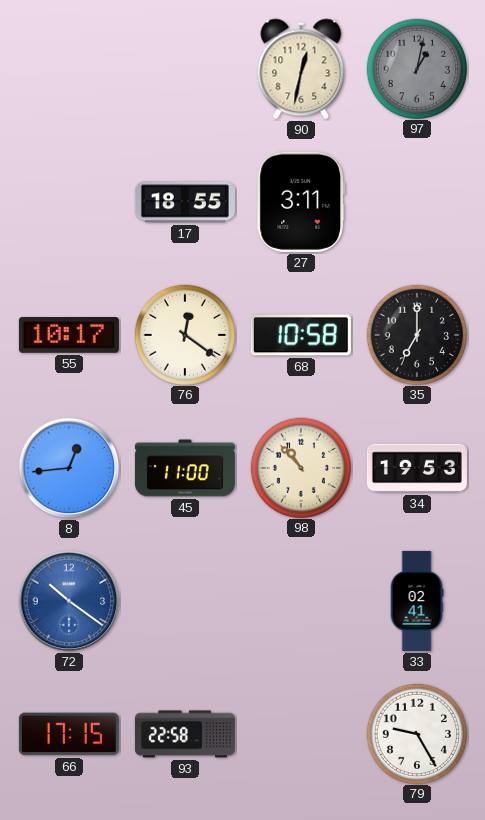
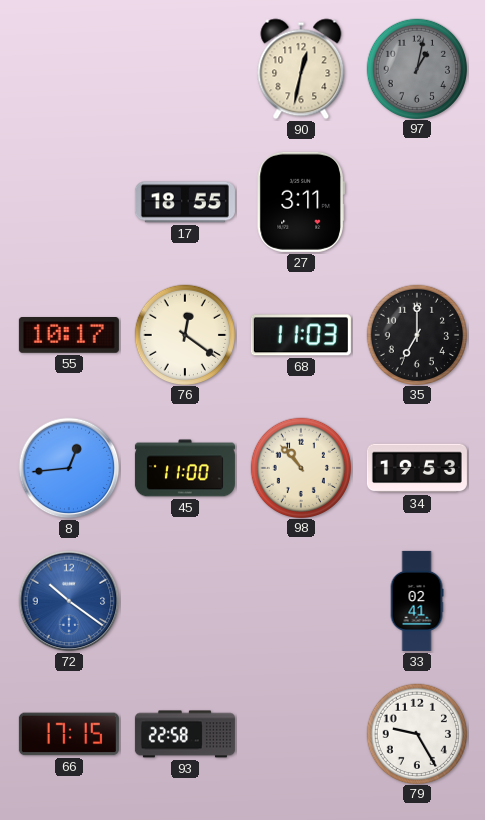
68: 10:58 -> 11:03 (301, 335)
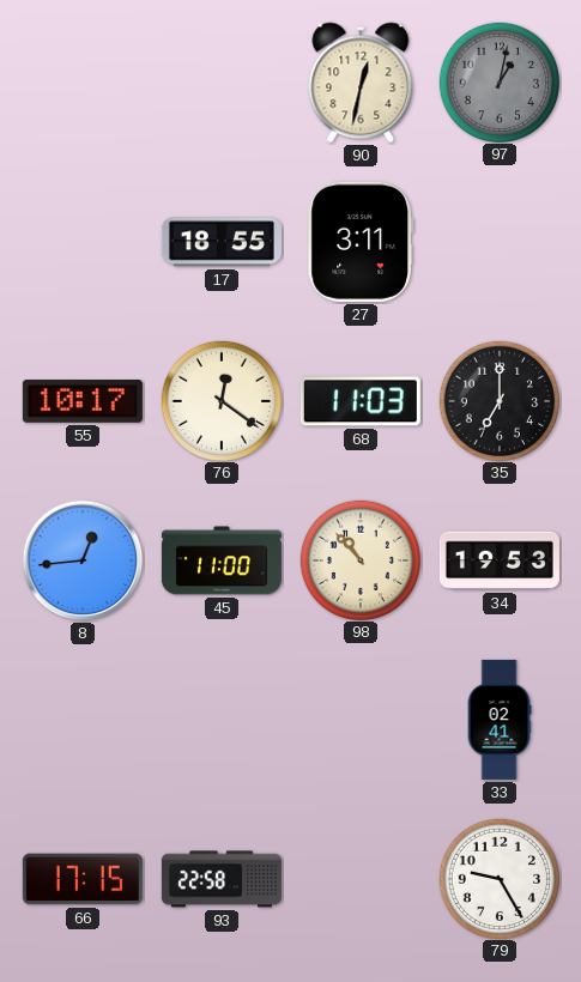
72: 10:21 -> none (69, 601)
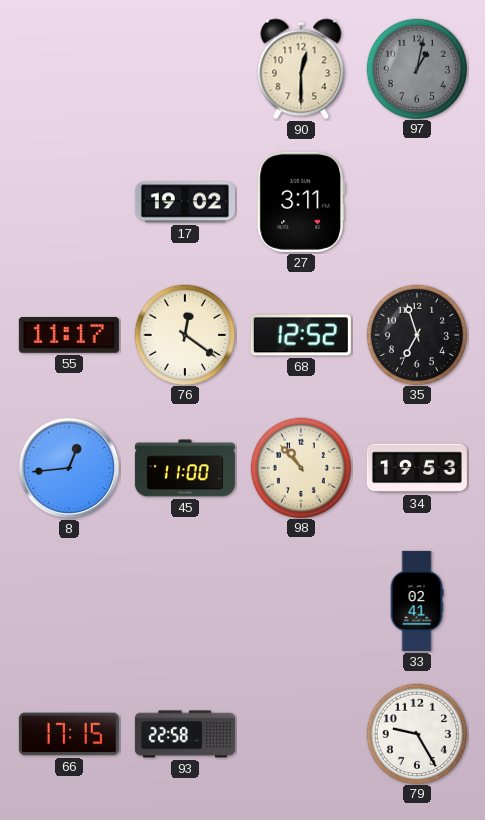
90: 12:32 -> 12:30 (301, 69)
17: 18:55 -> 19:02 (185, 202)
55: 10:17 -> 11:17 (69, 336)
68: 11:03 -> 12:52 (301, 335)
35: 7:00 -> 6:57 (416, 334)
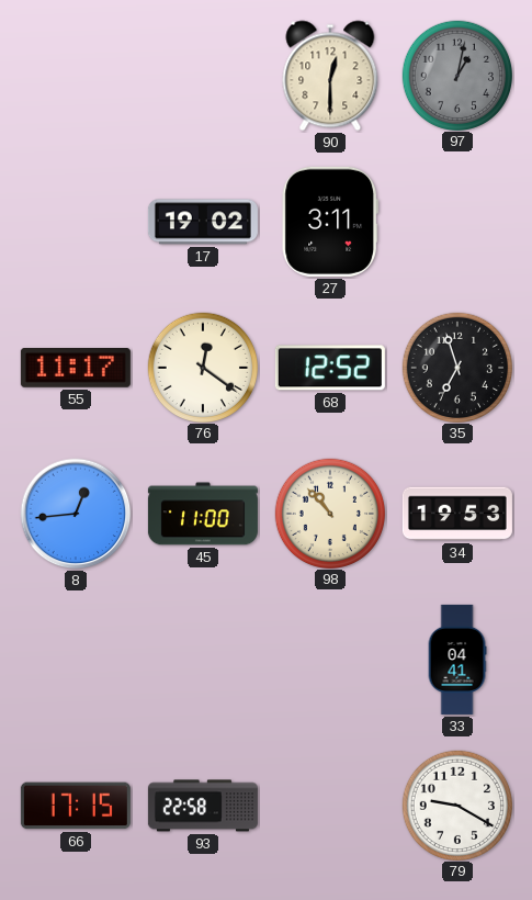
33: 02:41 -> 04:41 (457, 660)
79: 9:25 -> 9:20 (456, 805)
